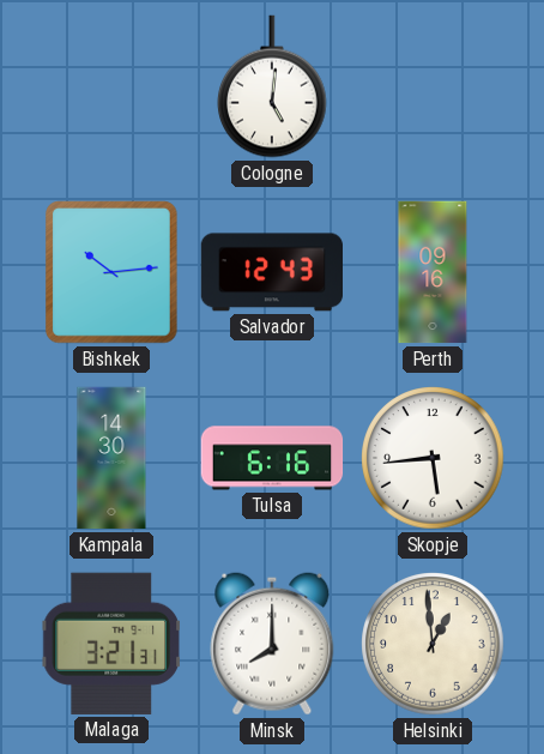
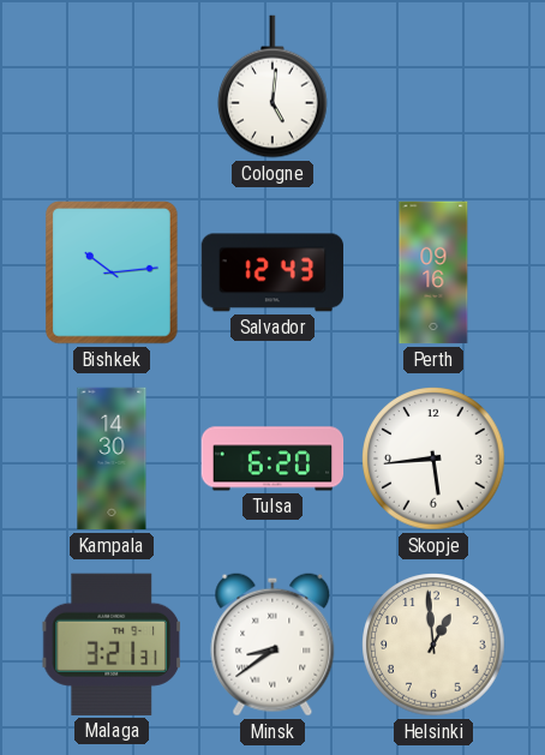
Tulsa: 6:16 -> 6:20 (272, 459)
Minsk: 8:00 -> 8:39 (272, 645)
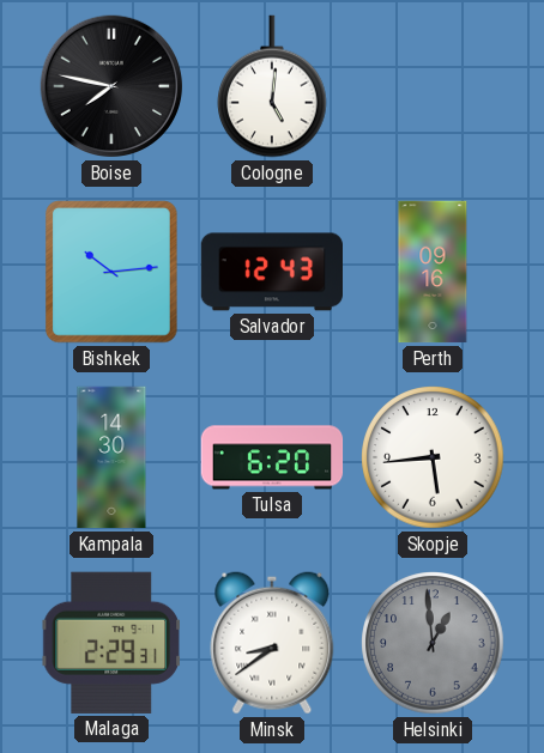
Boise: none -> 7:47 (111, 86)
Malaga: 3:21 -> 2:29 (111, 643)
Helsinki dial: cream -> grey (433, 643)
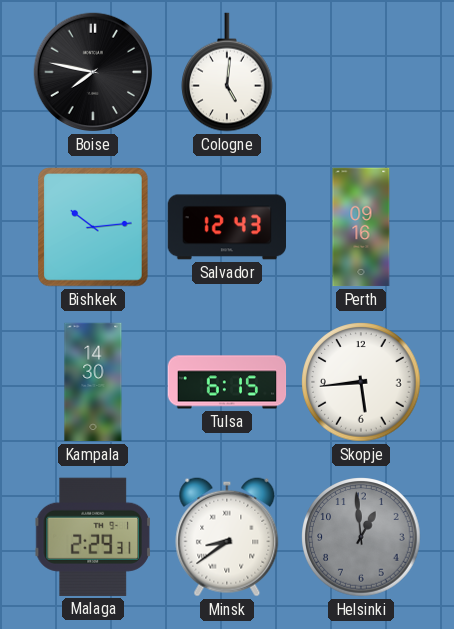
Tulsa: 6:20 -> 6:15 (227, 382)
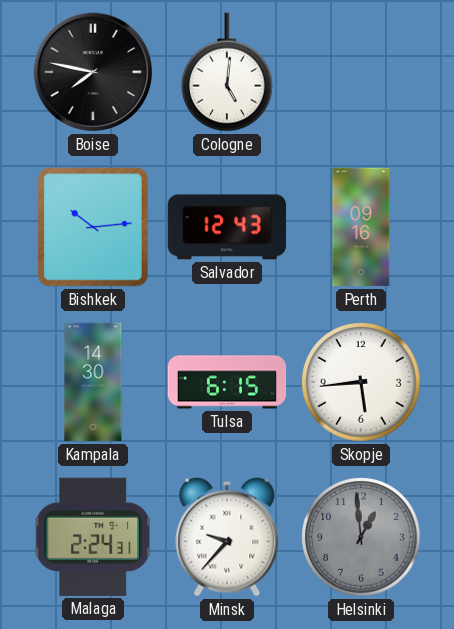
Malaga: 2:29 -> 2:24 (93, 537)
Minsk: 8:39 -> 9:37 (227, 537)
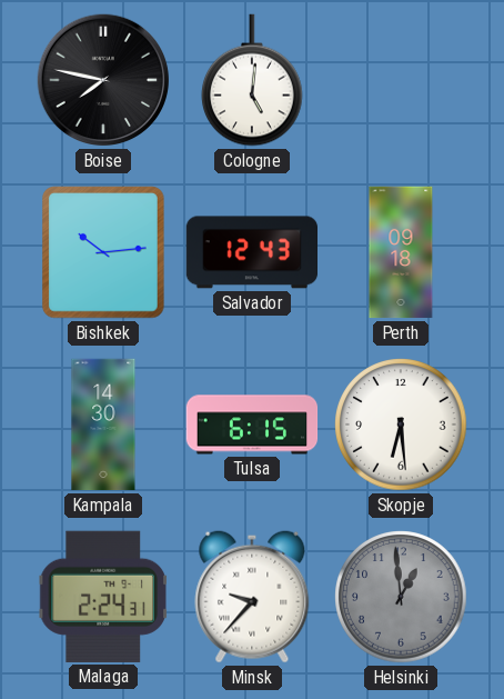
Perth: 09:16 -> 09:18 (401, 252)
Skopje: 5:44 -> 6:29 (401, 425)
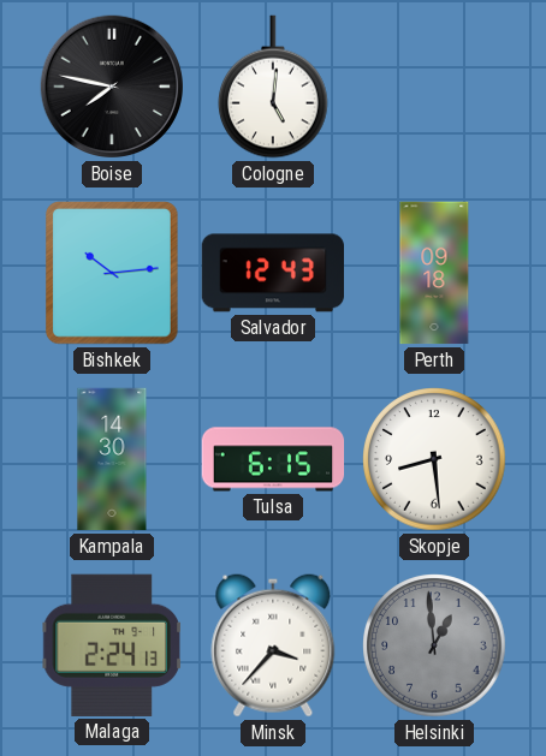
Skopje: 6:29 -> 8:29 (434, 459)
Malaga: 2:24:31 -> 2:24:13 (112, 645)
Minsk: 9:37 -> 3:37 (273, 645)
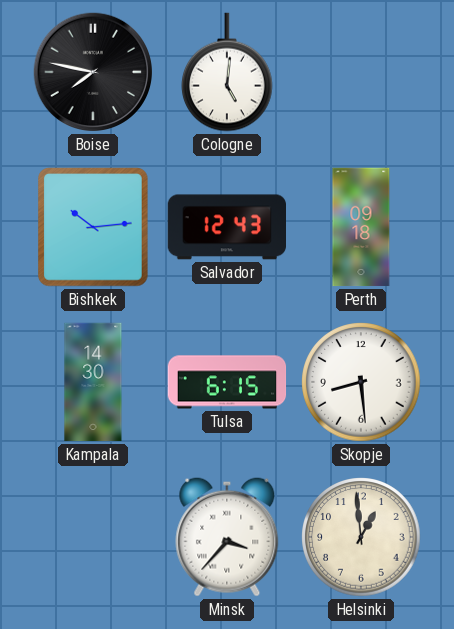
Malaga: 2:24 -> none (112, 645)
Helsinki dial: grey -> cream (361, 537)
